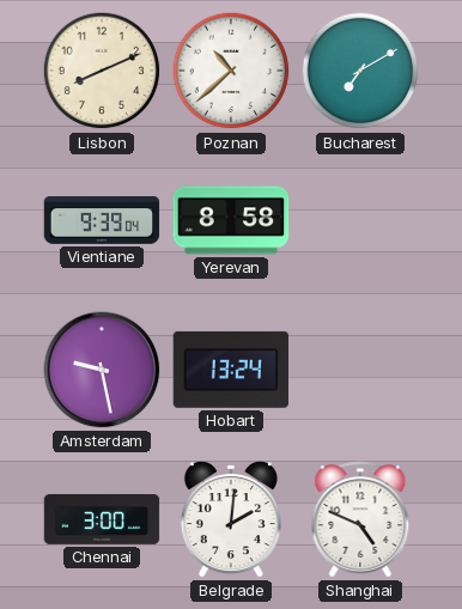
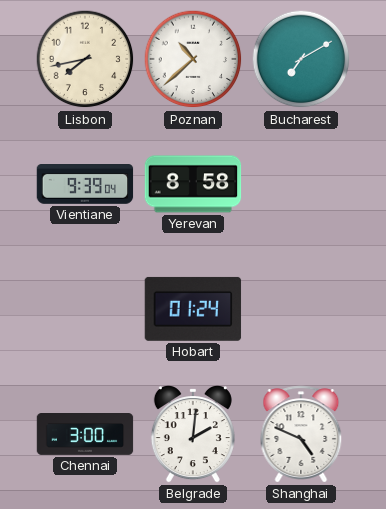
Lisbon: 8:11 -> 7:43 (85, 59)
Amsterdam: 9:28 -> none (102, 370)
Hobart: 13:24 -> 01:24 (193, 309)
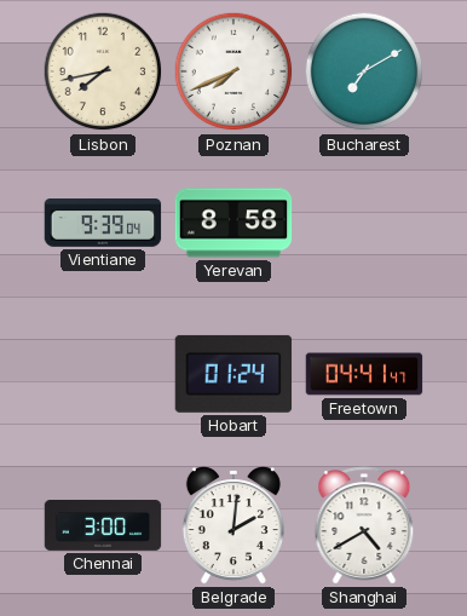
Poznan: 10:38 -> 7:41 (234, 71)
Freetown: none -> 04:41 (364, 374)
Shanghai: 4:49 -> 4:40 (364, 525)
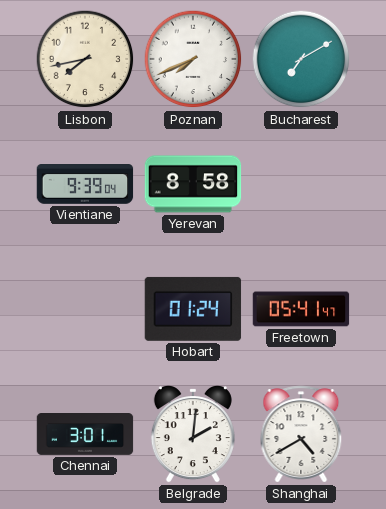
Freetown: 04:41 -> 05:41 (301, 309)
Chennai: 3:00 -> 3:01 (85, 435)
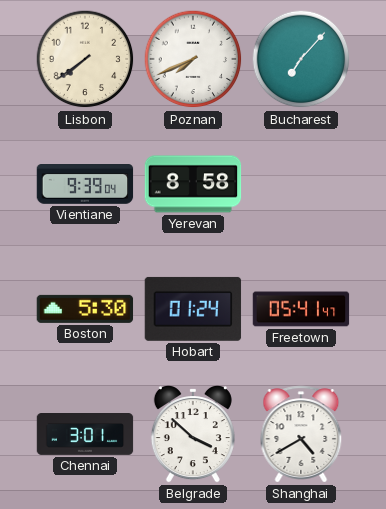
Lisbon: 7:43 -> 7:39 (85, 59)
Bucharest: 7:10 -> 7:07 (301, 59)
Boston: none -> 5:30 (85, 309)
Belgrade: 2:01 -> 3:52 (193, 435)
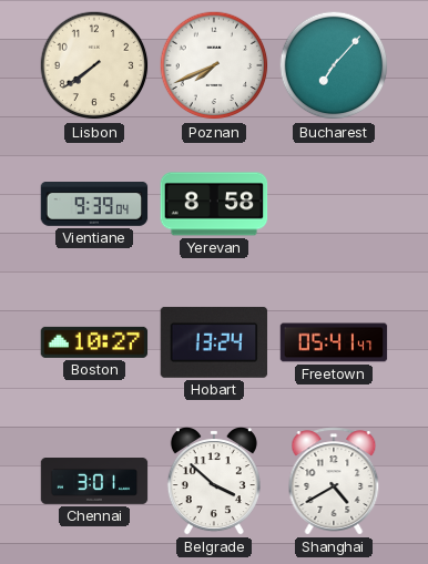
Boston: 5:30 -> 10:27 (94, 342)
Hobart: 01:24 -> 13:24 (214, 342)
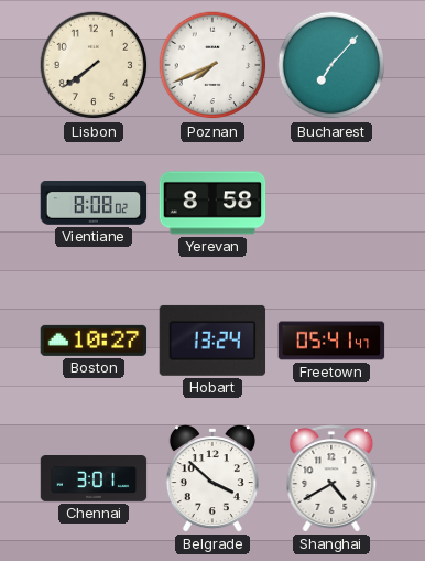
Vientiane: 9:39 -> 8:08 (94, 203)
